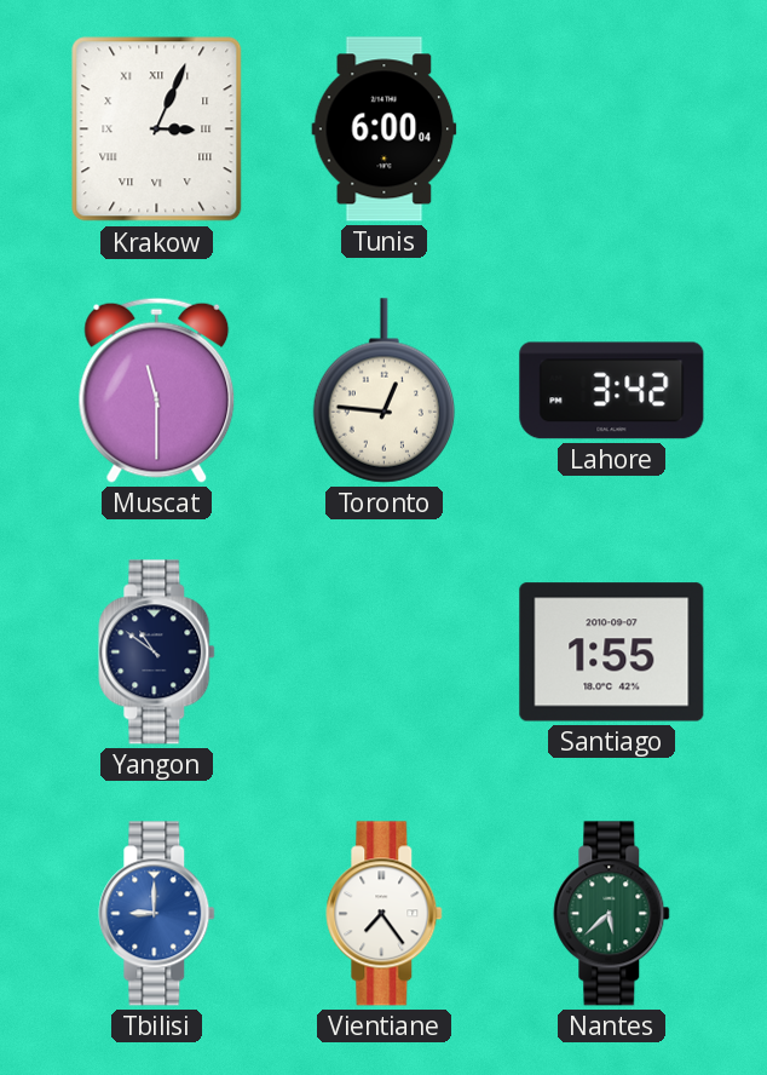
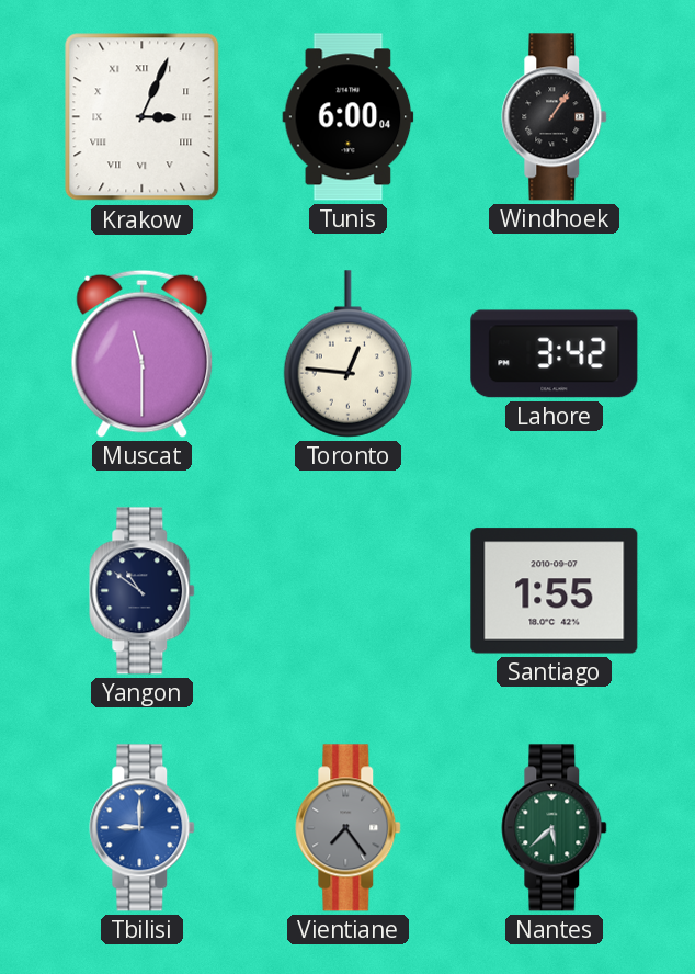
Windhoek: none -> 1:06 (555, 117)
Vientiane dial: white -> grey (349, 828)
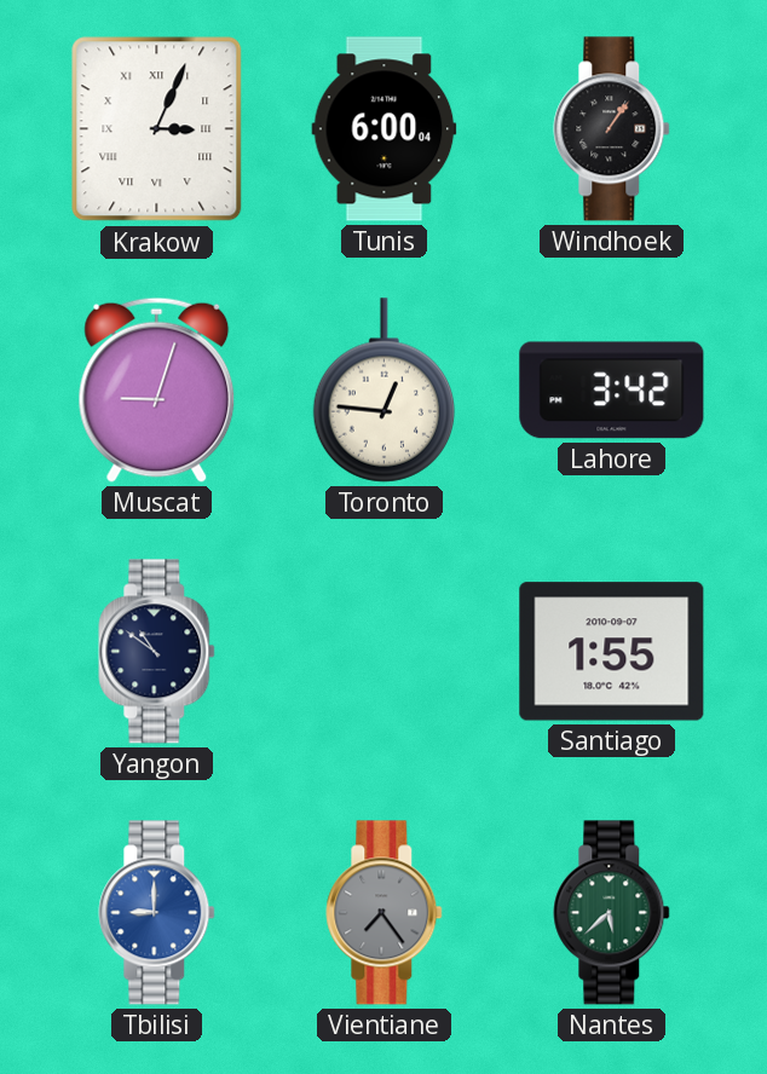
Muscat: 11:30 -> 9:03 (157, 389)
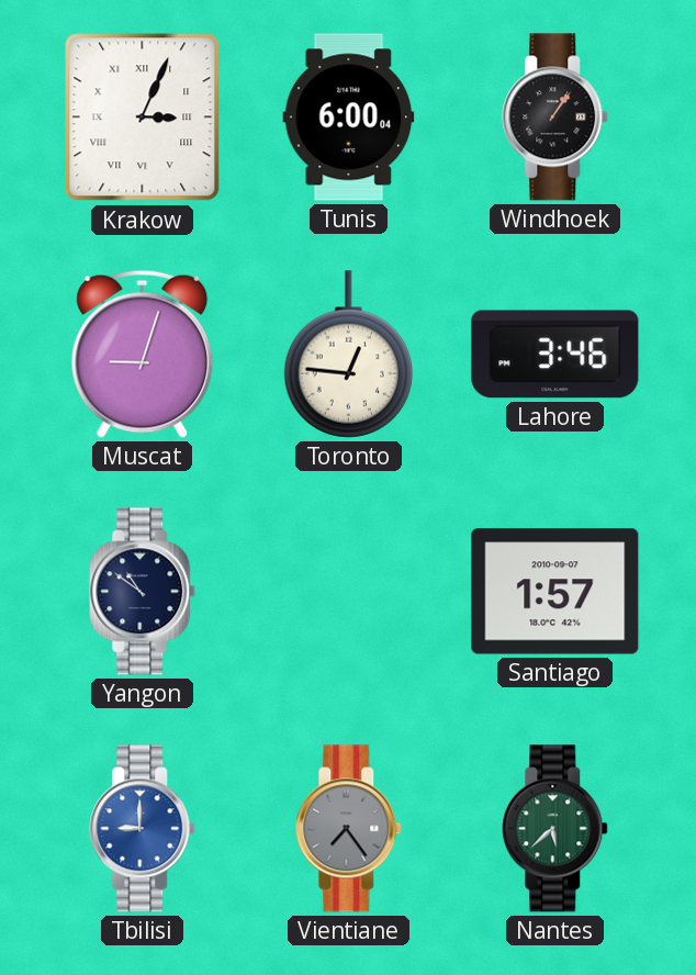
Lahore: 3:42 -> 3:46 (555, 355)
Santiago: 1:55 -> 1:57 (555, 592)
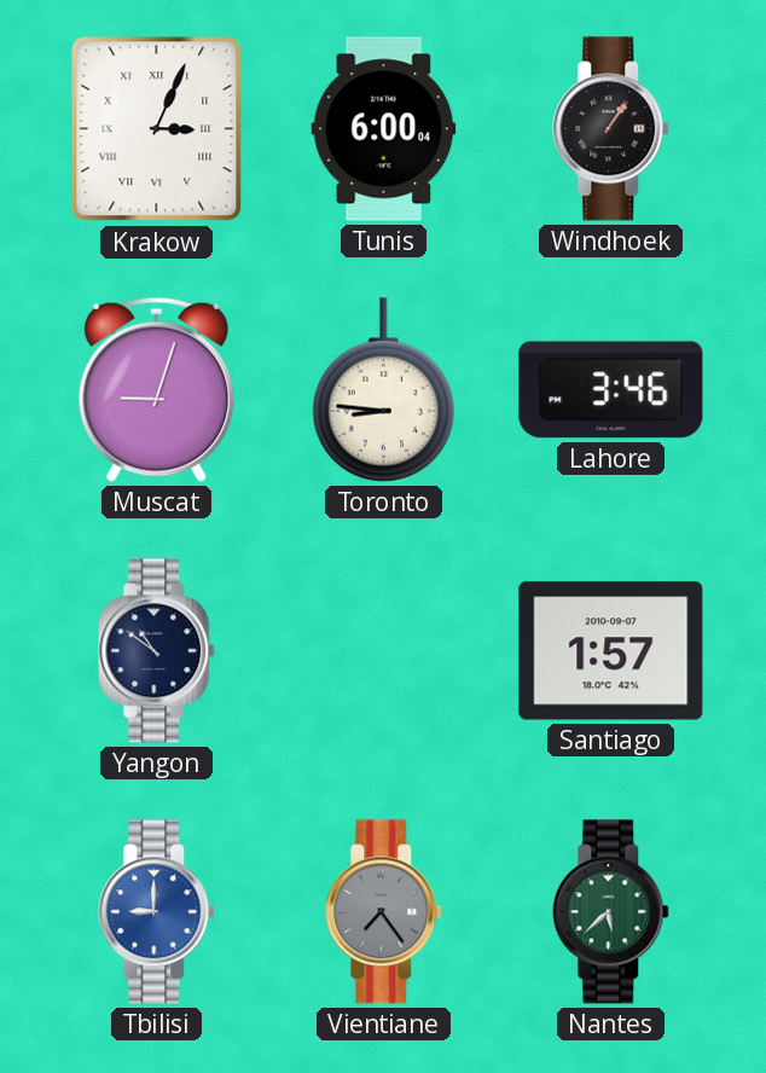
Toronto: 12:46 -> 8:46 (384, 390)
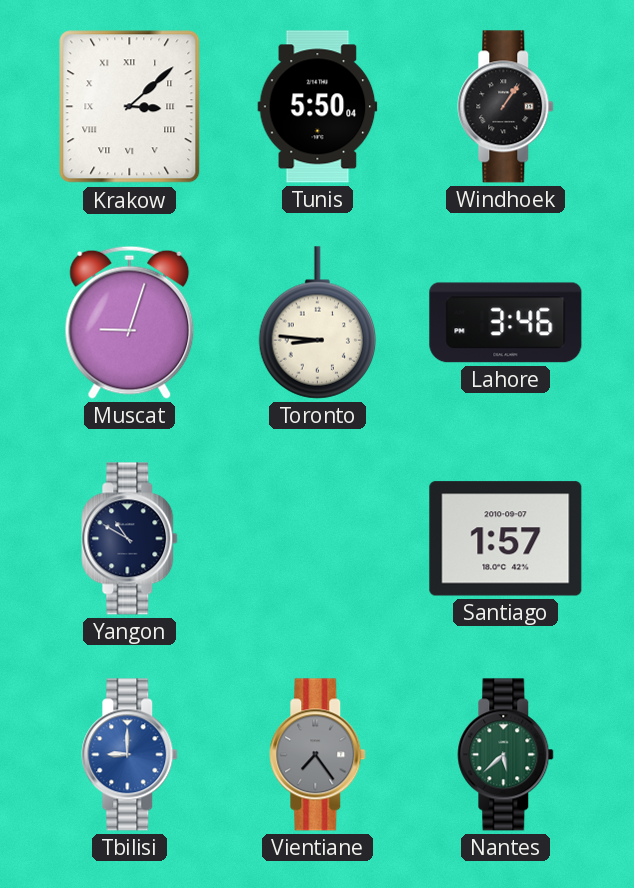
Krakow: 3:04 -> 3:08 (130, 107)
Tunis: 6:00 -> 5:50 (318, 107)
Yangon: 10:51 -> 10:50 (130, 539)
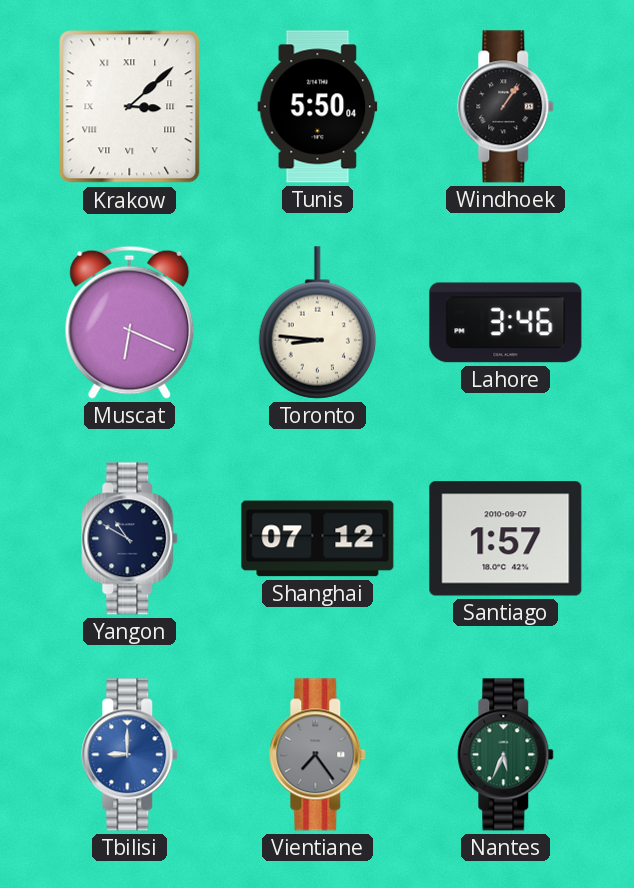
Muscat: 9:03 -> 6:19 (130, 322)
Shanghai: none -> 07:12 (318, 539)
Nantes: 5:38 -> 5:34 (506, 755)
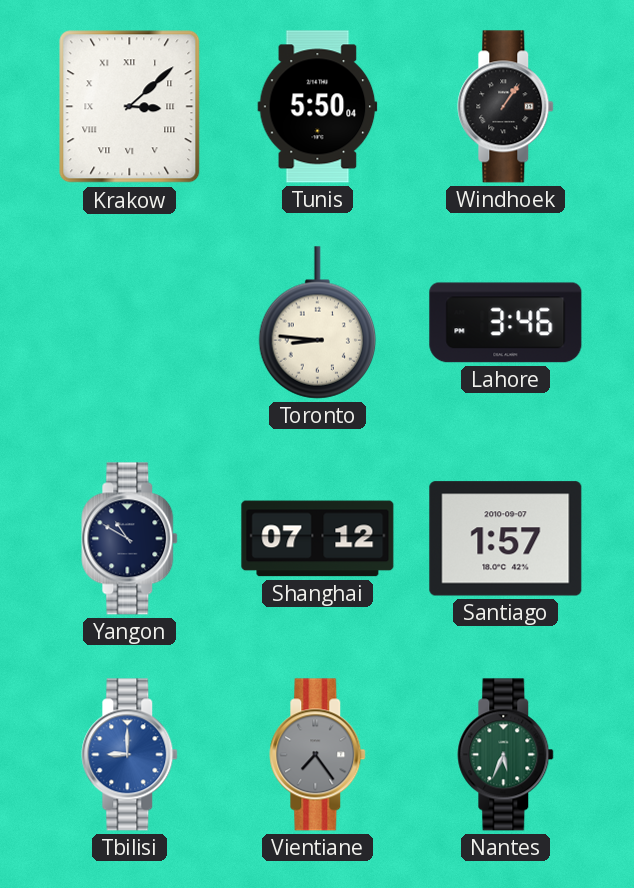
Muscat: 6:19 -> none (130, 322)
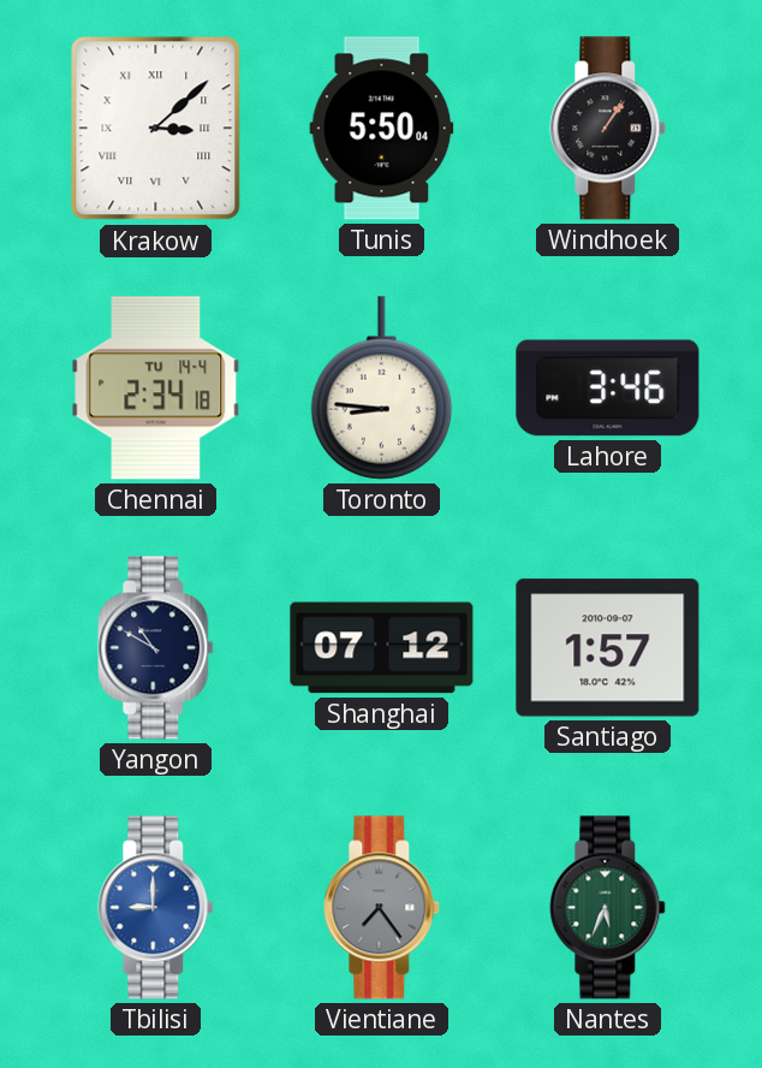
Chennai: none -> 2:34 (156, 388)
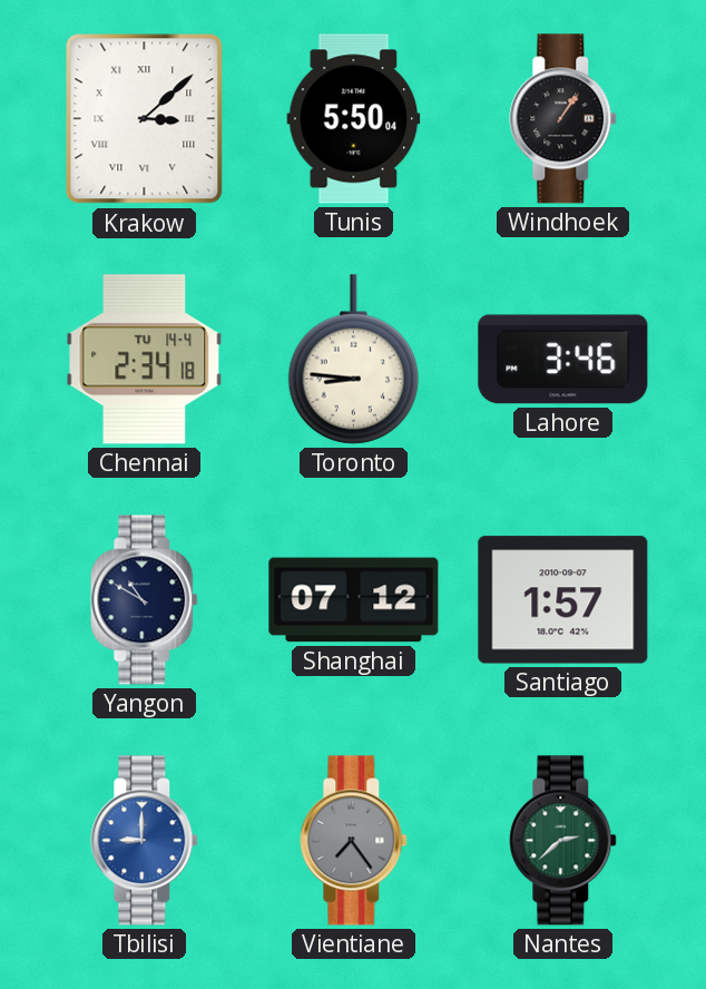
Nantes: 5:34 -> 2:38 (563, 841)
